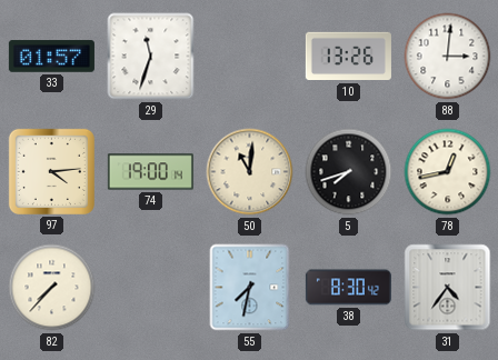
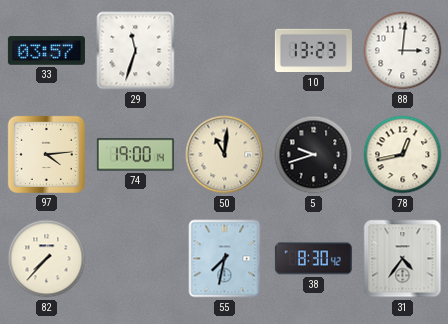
33: 01:57 -> 03:57 (46, 51)
10: 13:26 -> 13:23 (313, 51)
5: 7:42 -> 9:42 (314, 155)
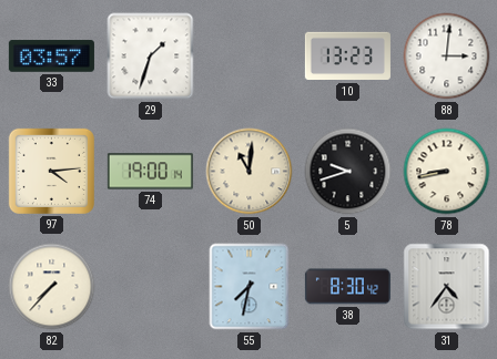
29: 11:33 -> 1:33 (151, 57)
78: 12:43 -> 8:43 (447, 172)
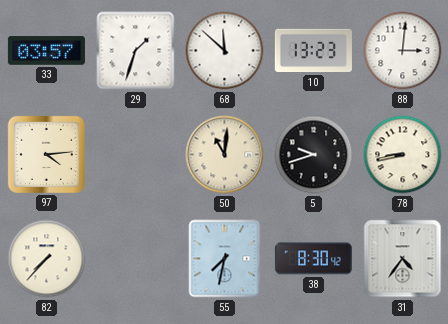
68: none -> 11:52 (225, 51)
74: 19:00 -> none (150, 172)
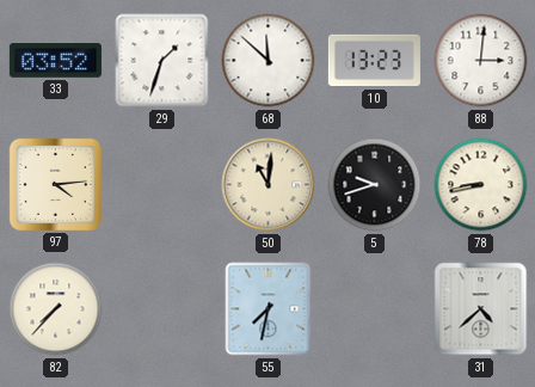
33: 03:57 -> 03:52 (55, 61)
38: 8:30 -> none (313, 259)
31: 4:36 -> 4:38 (481, 309)
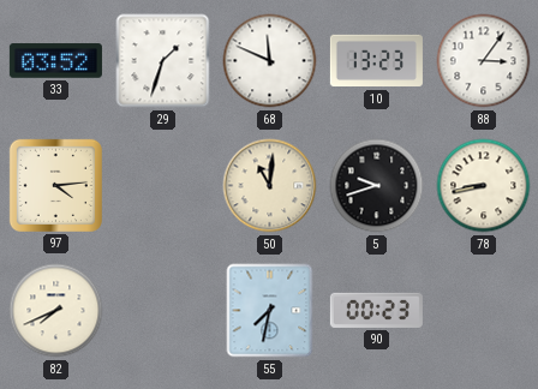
68: 11:52 -> 11:49 (270, 61)
88: 3:01 -> 3:06 (484, 61)
82: 7:37 -> 7:41 (56, 311)
90: none -> 00:23 (376, 310)
31: 4:38 -> none (481, 309)
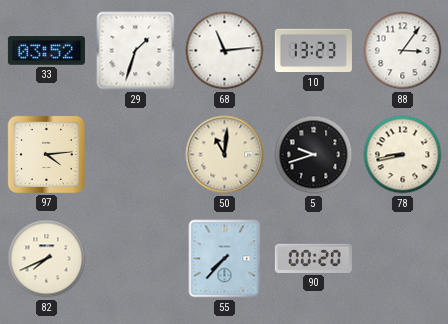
68: 11:49 -> 11:14 (225, 51)
55: 7:32 -> 7:37 (225, 259)
90: 00:23 -> 00:20 (313, 258)
